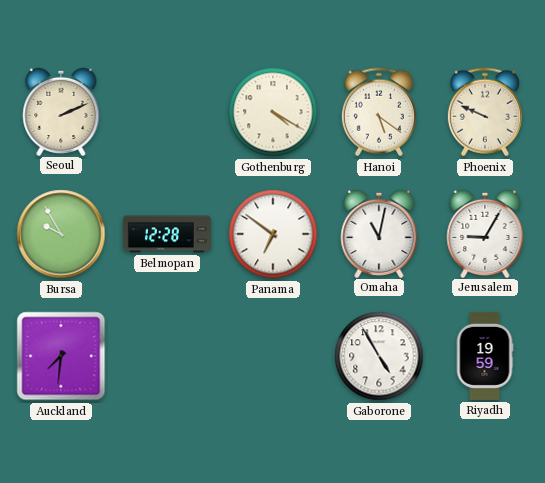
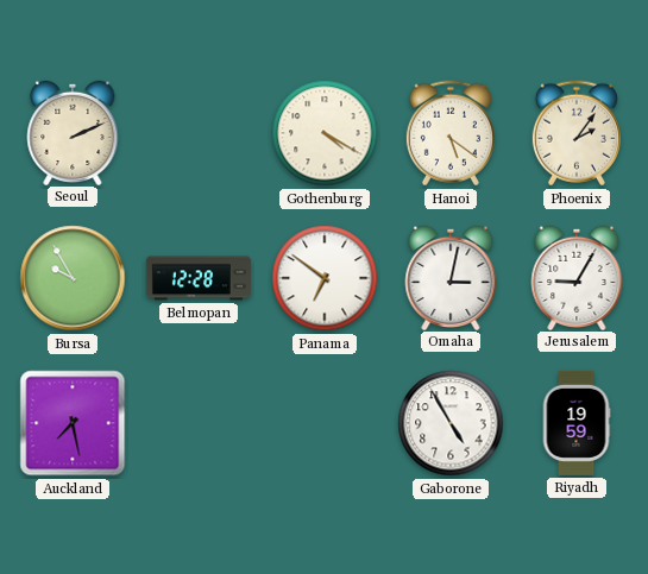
Phoenix: 9:49 -> 2:06 (577, 133)
Omaha: 11:02 -> 3:02 (451, 277)
Auckland: 7:31 -> 7:28 (73, 423)
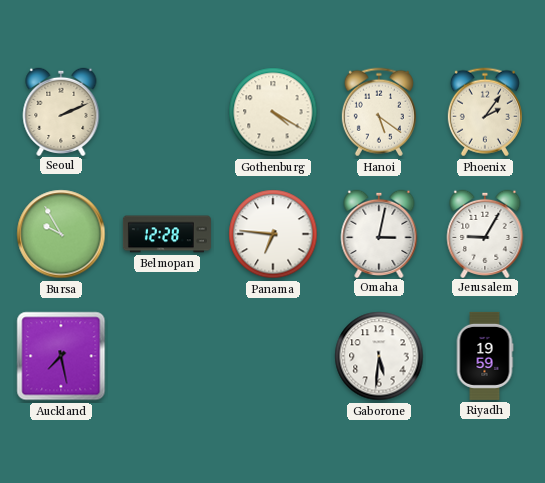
Panama: 6:51 -> 6:46 (273, 234)
Gaborone: 4:55 -> 5:31 (379, 356)
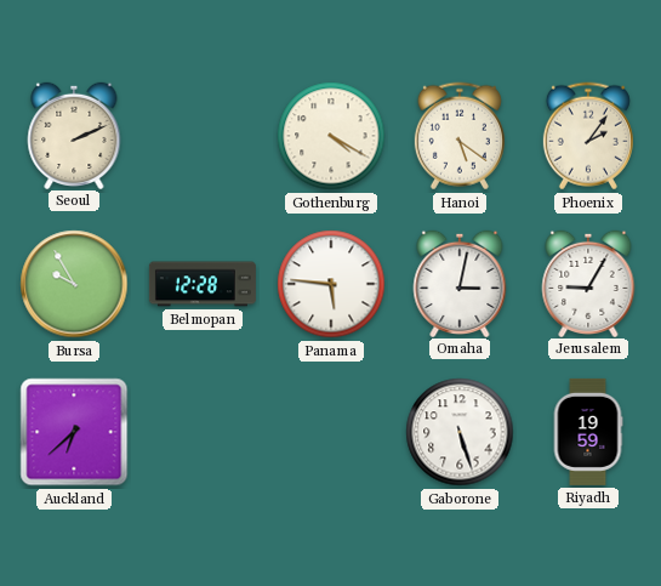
Panama: 6:46 -> 5:46 (331, 284)
Auckland: 7:28 -> 6:38 (74, 432)
Gaborone: 5:31 -> 5:27 (460, 432)
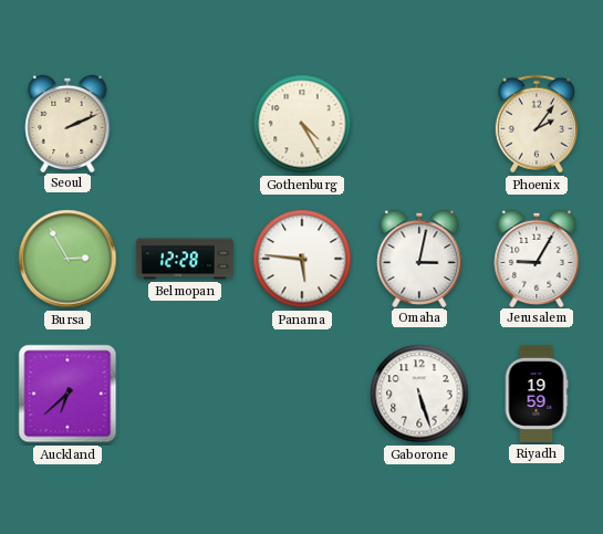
Gothenburg: 4:20 -> 4:25 (302, 124)
Hanoi: 5:21 -> none (460, 136)
Bursa: 9:55 -> 2:55 (67, 259)
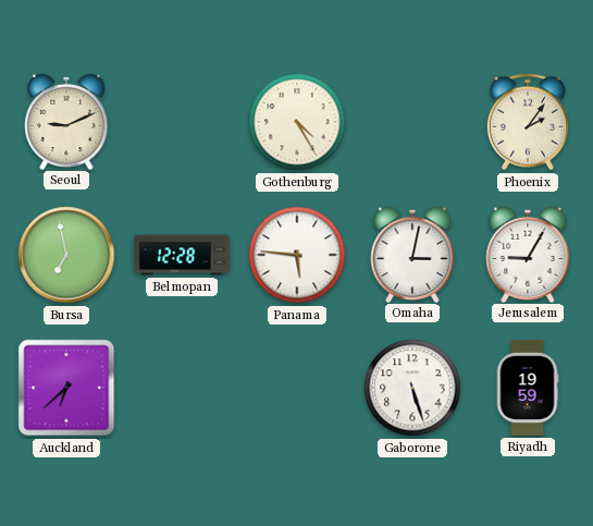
Seoul: 2:11 -> 9:11 (66, 121)
Bursa: 2:55 -> 6:58 (66, 255)
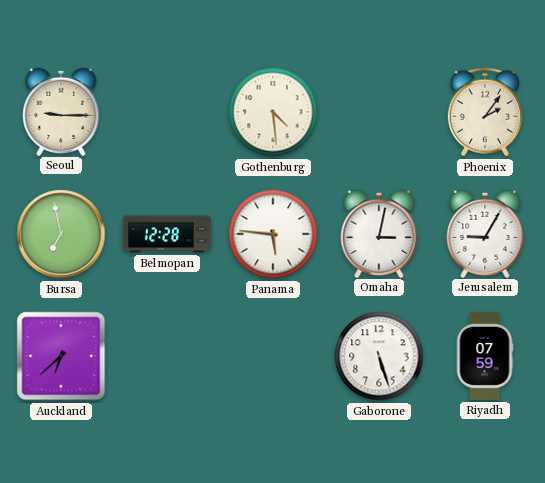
Seoul: 9:11 -> 9:15 (61, 111)
Gothenburg: 4:25 -> 4:29 (273, 112)
Riyadh: 19:59 -> 07:59 (485, 356)
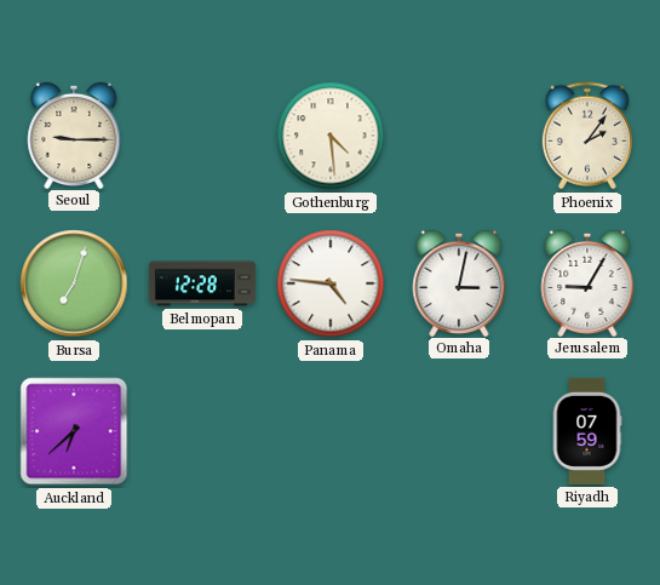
Bursa: 6:58 -> 7:03 (74, 283)
Panama: 5:46 -> 4:46 (331, 283)
Gaborone: 5:27 -> none (379, 356)
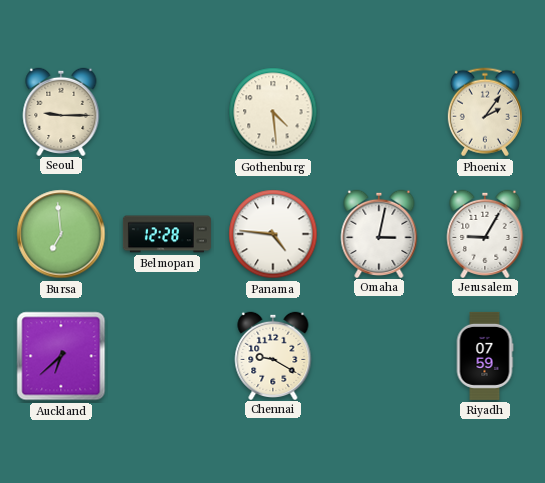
Bursa: 7:03 -> 6:59 (61, 234)
Chennai: none -> 9:20 (273, 355)
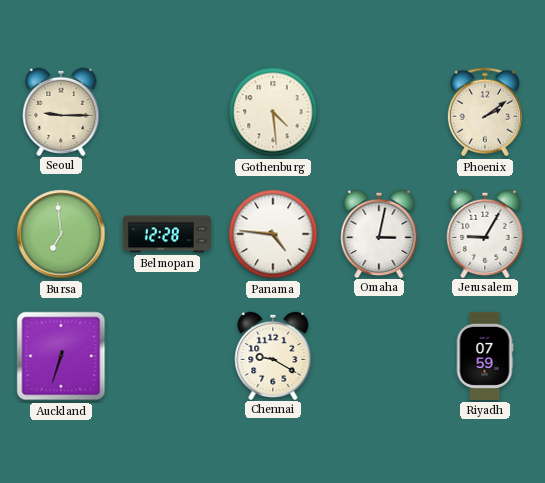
Phoenix: 2:06 -> 2:09 (485, 112)
Auckland: 6:38 -> 6:33 (61, 356)
